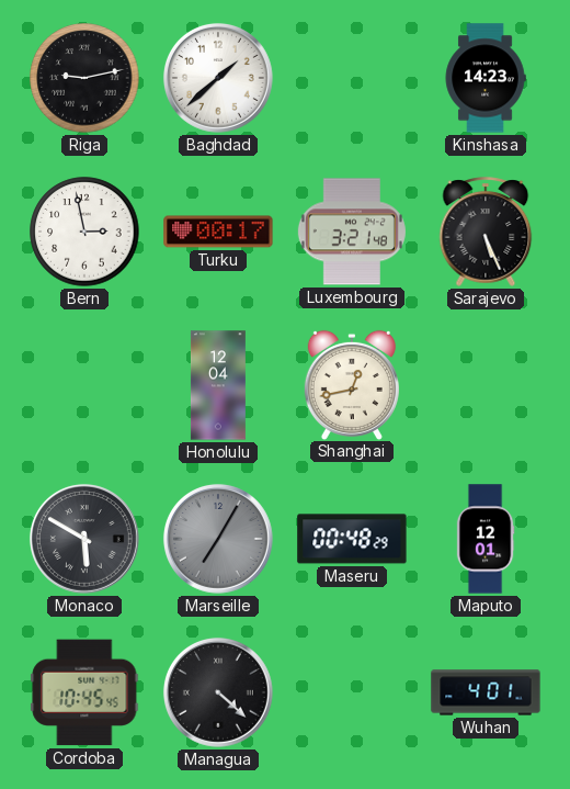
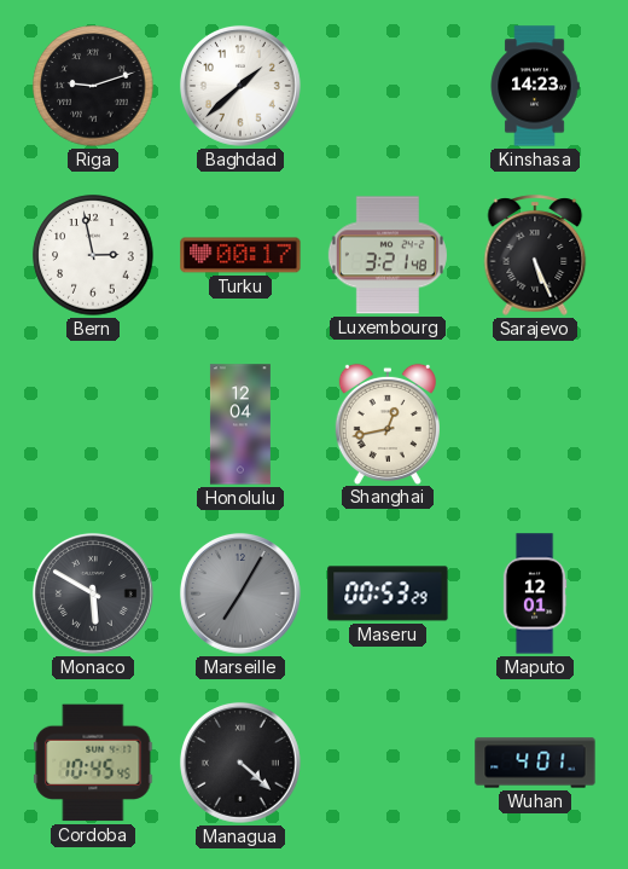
Riga: 9:13 -> 9:12 (93, 86)
Maseru: 00:48 -> 00:53 (388, 593)
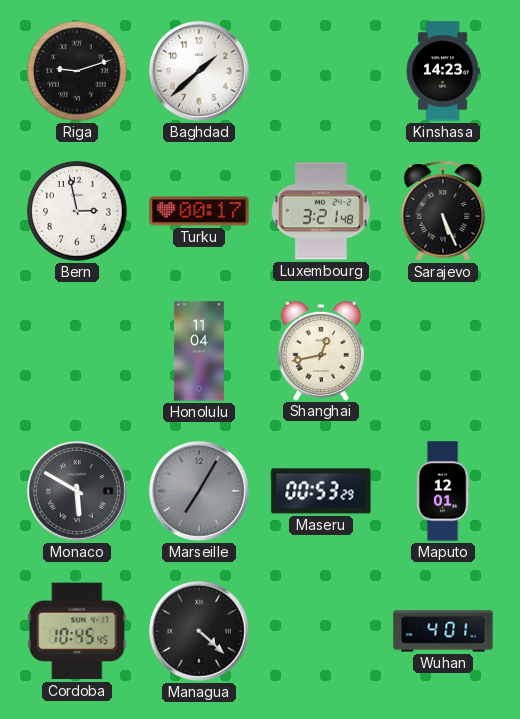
Honolulu: 12:04 -> 11:04 (199, 351)
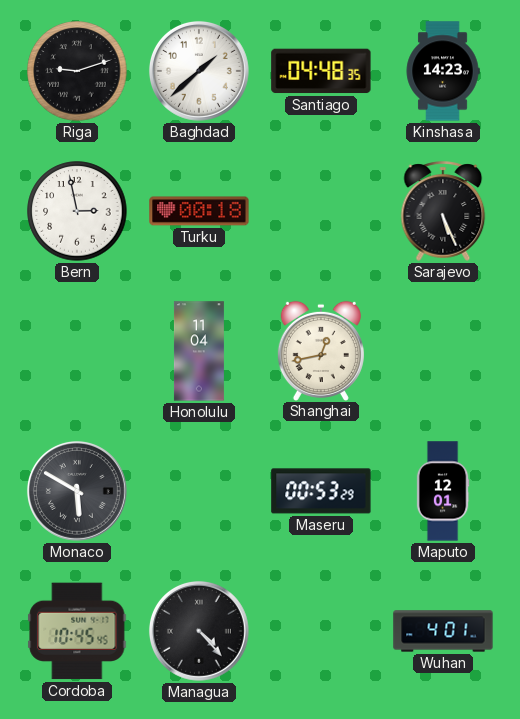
Santiago: none -> 04:48 (321, 71)
Turku: 00:17 -> 00:18 (199, 211)
Luxembourg: 3:21 -> none (321, 211)
Marseille: 7:05 -> none (199, 491)
Managua: 4:22 -> 4:23 (199, 631)
